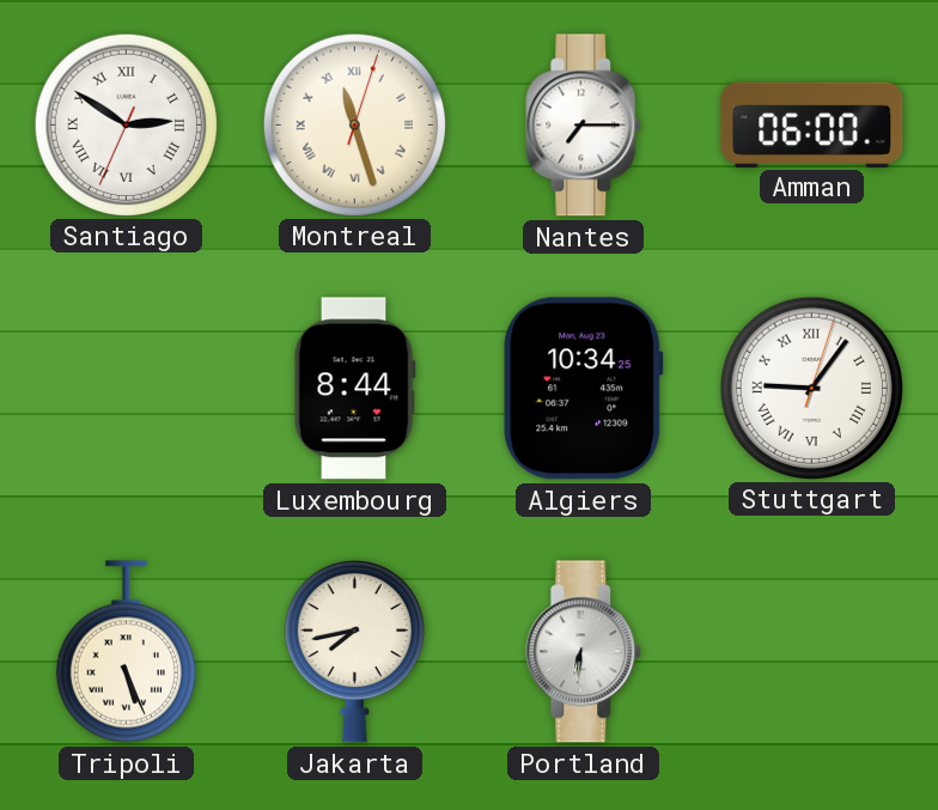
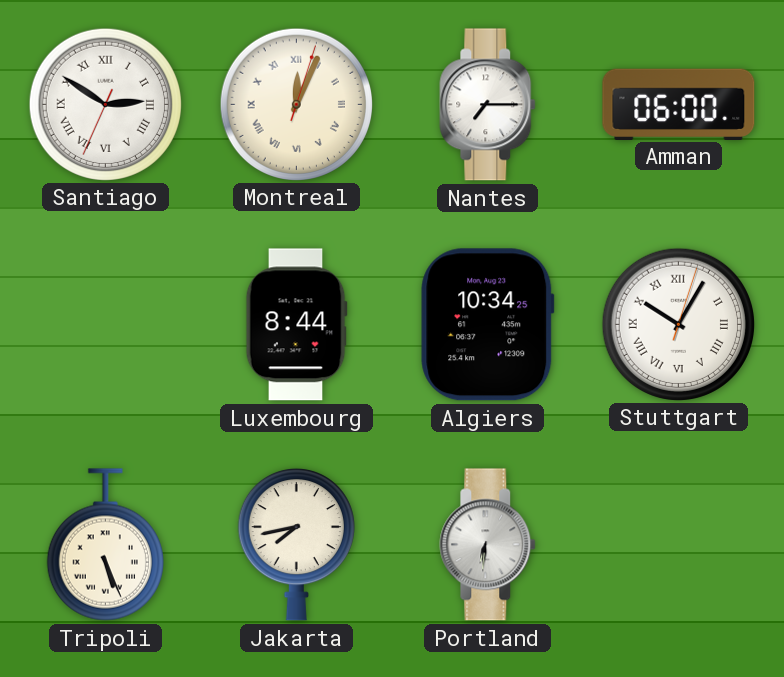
Montreal: 11:27 -> 12:04 (296, 104)
Stuttgart: 9:06 -> 10:05 (678, 324)
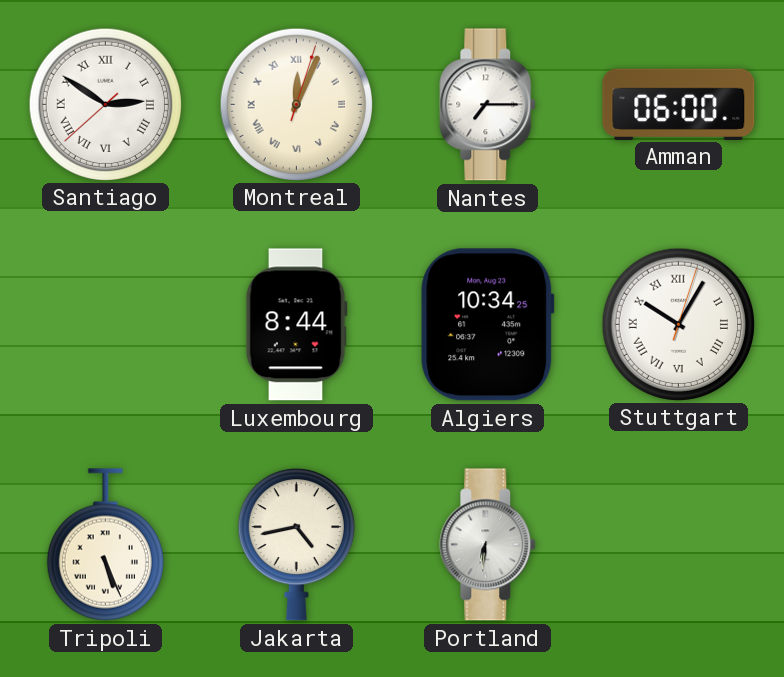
Santiago: 2:50:34 -> 2:50:38 (105, 104)
Jakarta: 7:43 -> 4:43 (296, 544)
